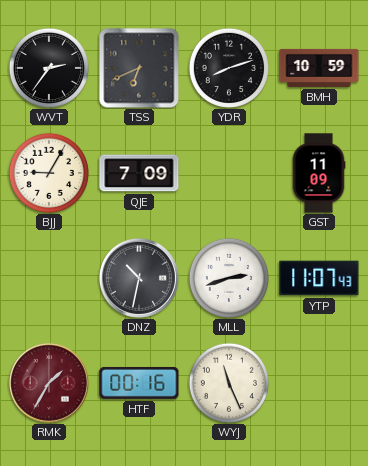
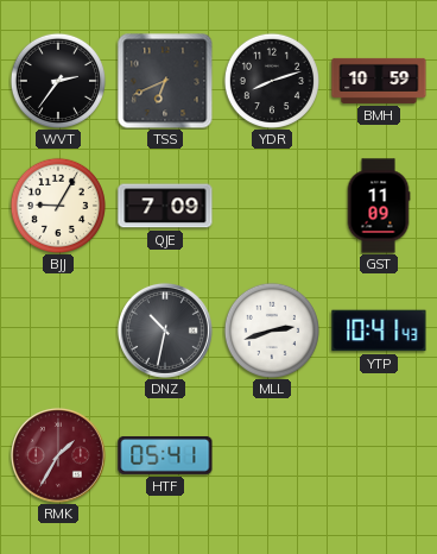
YTP: 11:07 -> 10:41 (379, 330)
HTF: 00:16 -> 05:41 (165, 455)
WYJ: 11:26 -> none (229, 383)
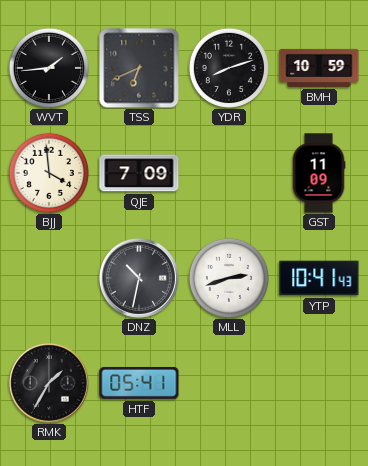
WVT: 2:36 -> 1:44 (49, 68)
BJJ: 9:05 -> 3:59 (49, 173)
RMK dial: burgundy -> black (49, 383)
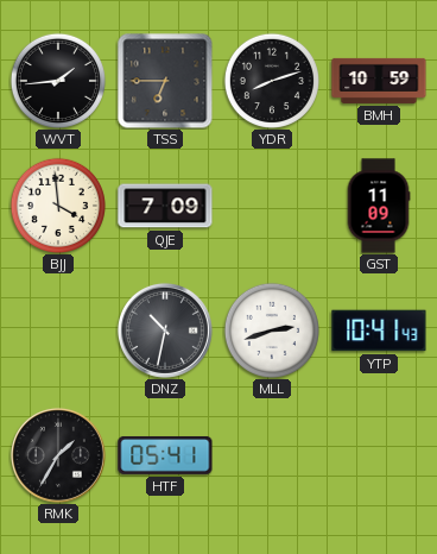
TSS: 6:41 -> 6:45 (165, 81)
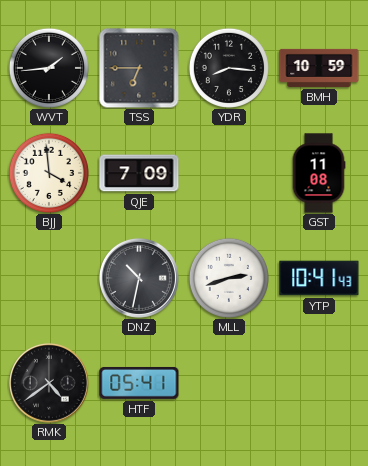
YDR: 8:12 -> 8:16 (229, 68)
GST: 11:09 -> 11:08 (319, 173)
RMK: 1:35 -> 4:39 (49, 383)
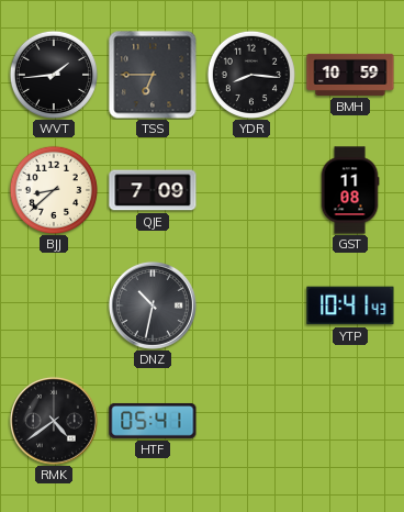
BJJ: 3:59 -> 8:38 (54, 190)
MLL: 2:42 -> none (229, 278)
